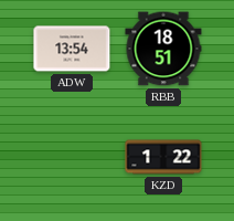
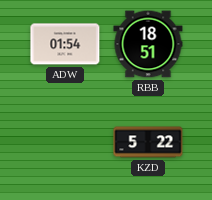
ADW: 13:54 -> 01:54 (65, 44)
KZD: 1:22 -> 5:22 (148, 142)
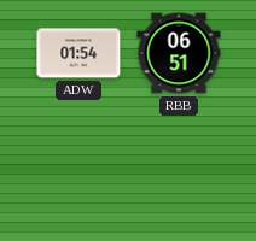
RBB: 18:51 -> 06:51 (179, 53)
KZD: 5:22 -> none (148, 142)
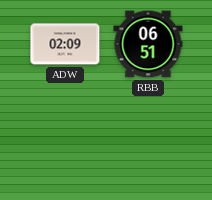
ADW: 01:54 -> 02:09 (65, 44)
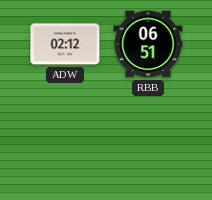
ADW: 02:09 -> 02:12 (65, 44)
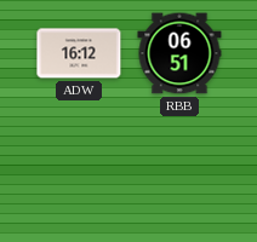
ADW: 02:12 -> 16:12 (79, 53)
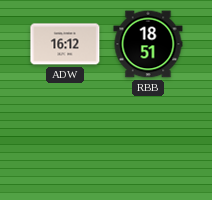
RBB: 06:51 -> 18:51 (148, 44)
